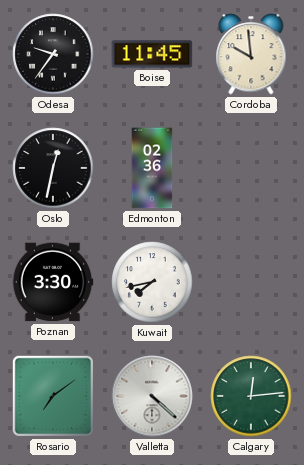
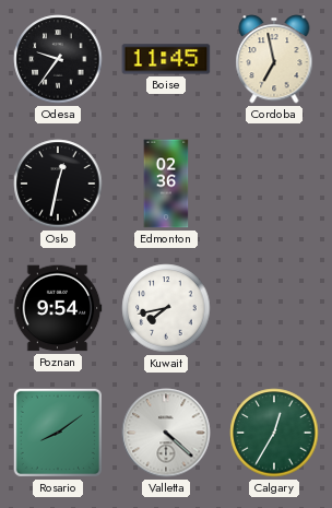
Cordoba: 9:59 -> 6:58 (274, 59)
Poznan: 3:30 -> 9:54 (58, 308)
Rosario: 7:09 -> 8:09 (58, 433)
Calgary: 12:14 -> 12:35 (274, 433)
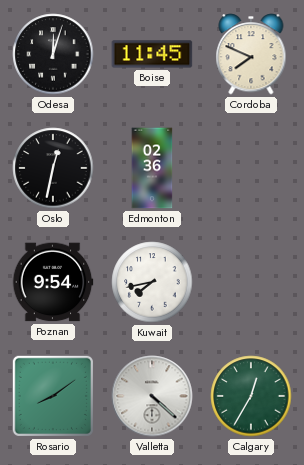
Odesa: 9:36 -> 12:03 (53, 54)
Cordoba: 6:58 -> 7:49 (251, 54)
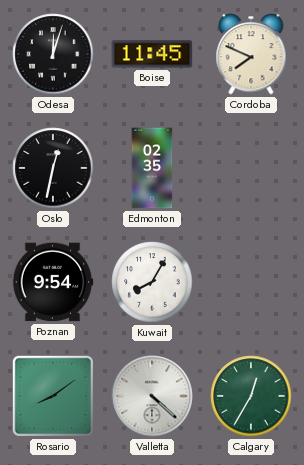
Edmonton: 02:36 -> 02:35 (152, 168)
Kuwait: 7:43 -> 8:05 (152, 282)
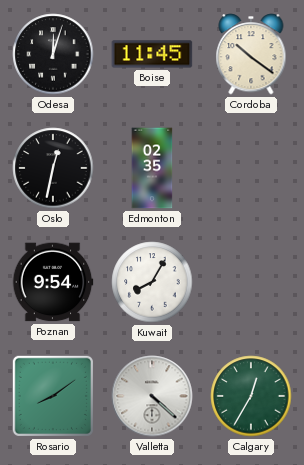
Cordoba: 7:49 -> 10:21 (251, 54)
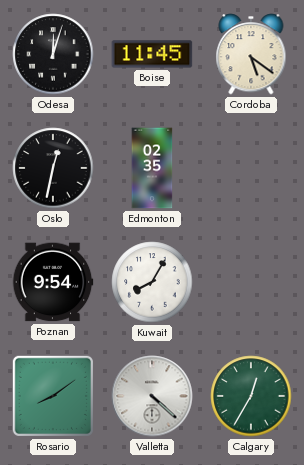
Cordoba: 10:21 -> 5:21 (251, 54)
